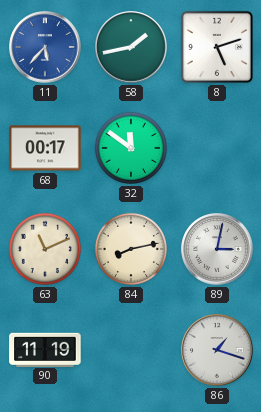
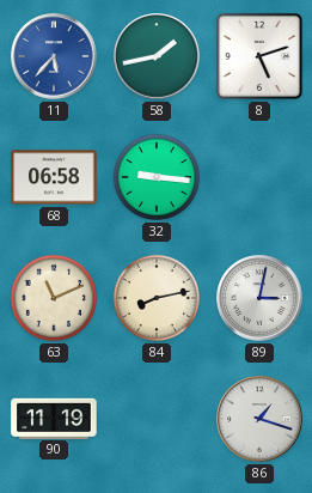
68: 00:17 -> 06:58 (54, 177)
32: 11:51 -> 9:16 (157, 177)
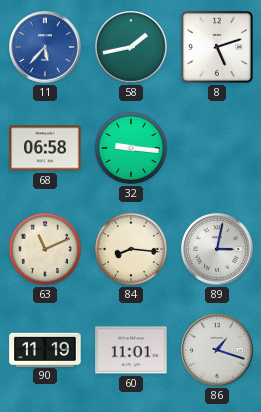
84: 8:13 -> 8:16 (131, 249)
60: none -> 11:01 (131, 350)
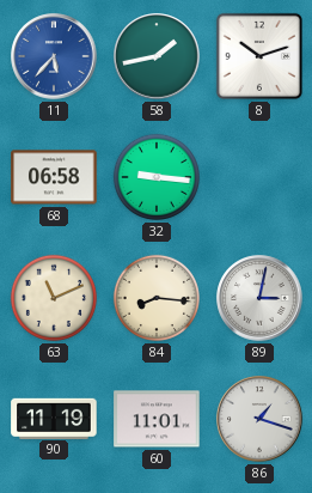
8: 5:12 -> 10:12 (259, 56)
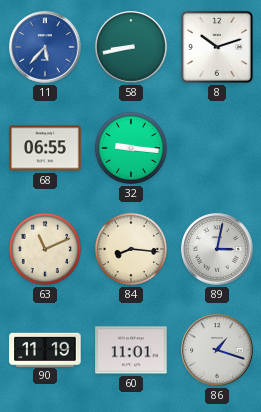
58: 1:43 -> 8:43 (131, 47)
68: 06:58 -> 06:55 (45, 148)
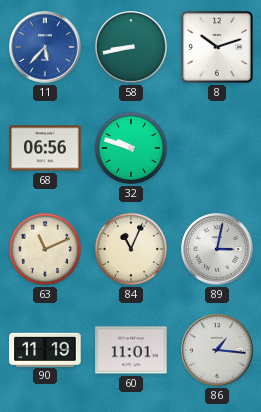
68: 06:55 -> 06:56 (45, 148)
32: 9:16 -> 9:48 (131, 148)
84: 8:16 -> 11:04 (131, 249)
86: 1:18 -> 1:16 (217, 350)
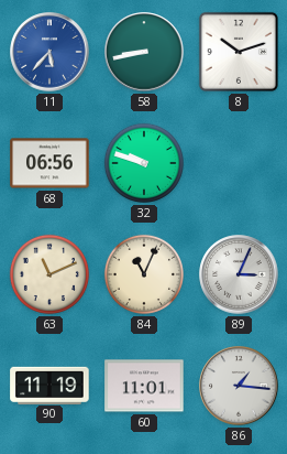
89: 3:02 -> 3:04 (239, 274)
